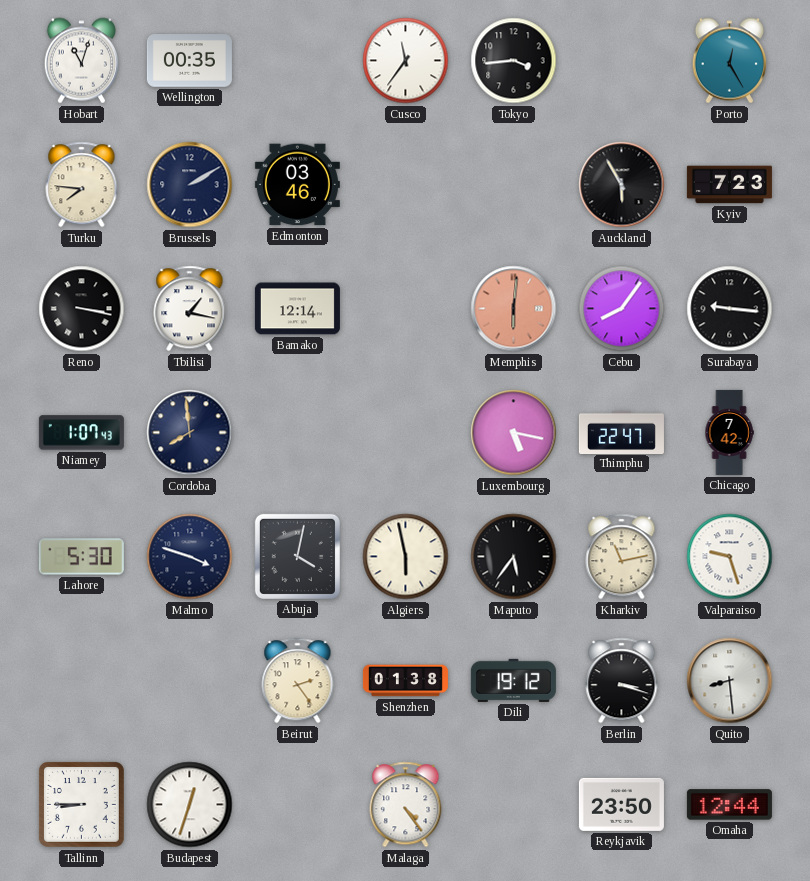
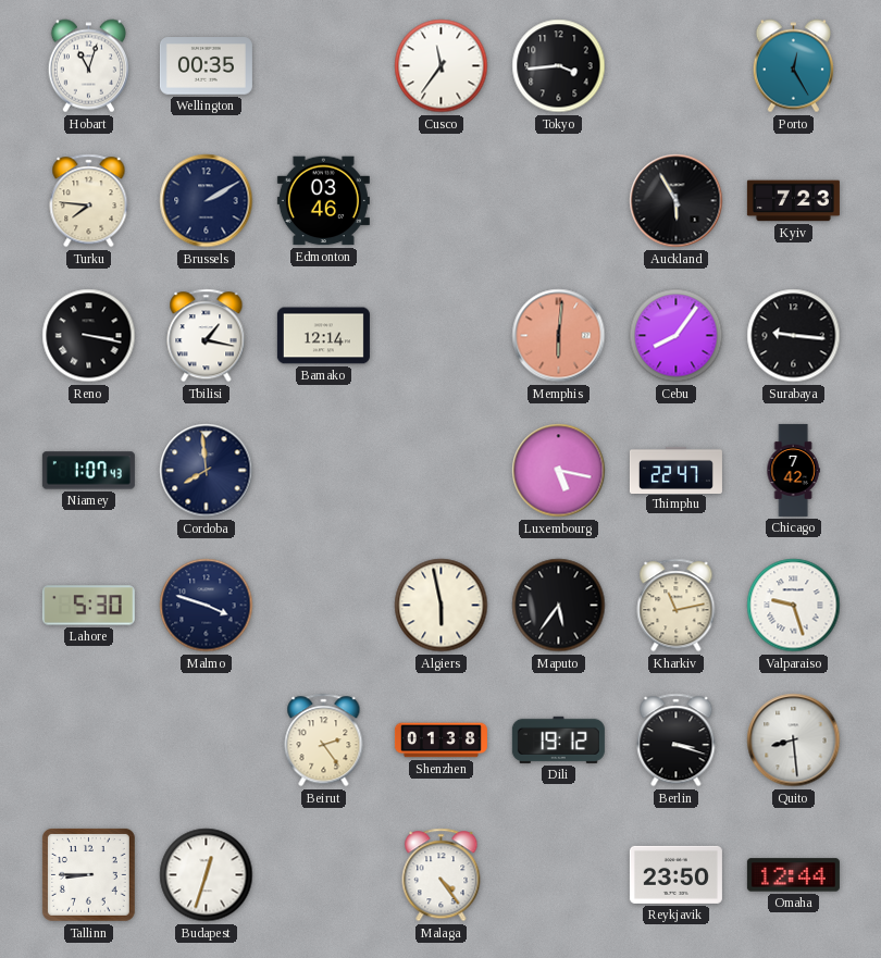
Abuja: 4:02 -> none (297, 556)
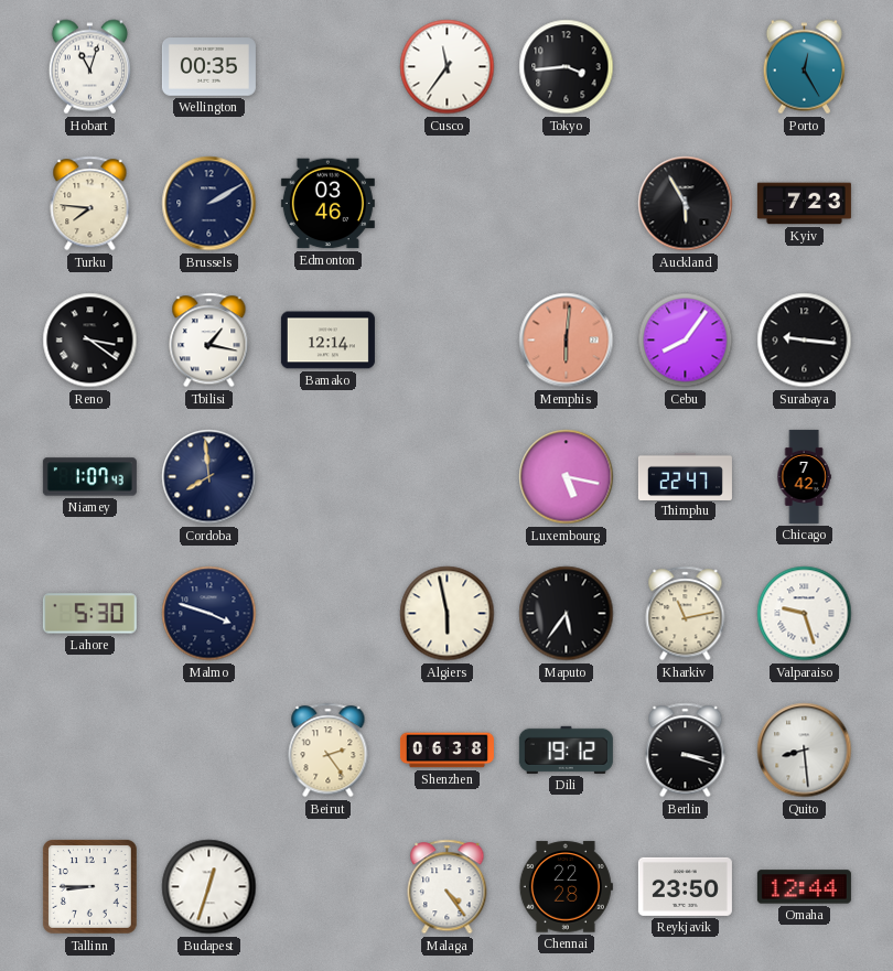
Reno: 3:17 -> 3:21 (90, 341)
Shenzhen: 01:38 -> 06:38 (446, 751)
Chennai: none -> 22:28 (566, 887)
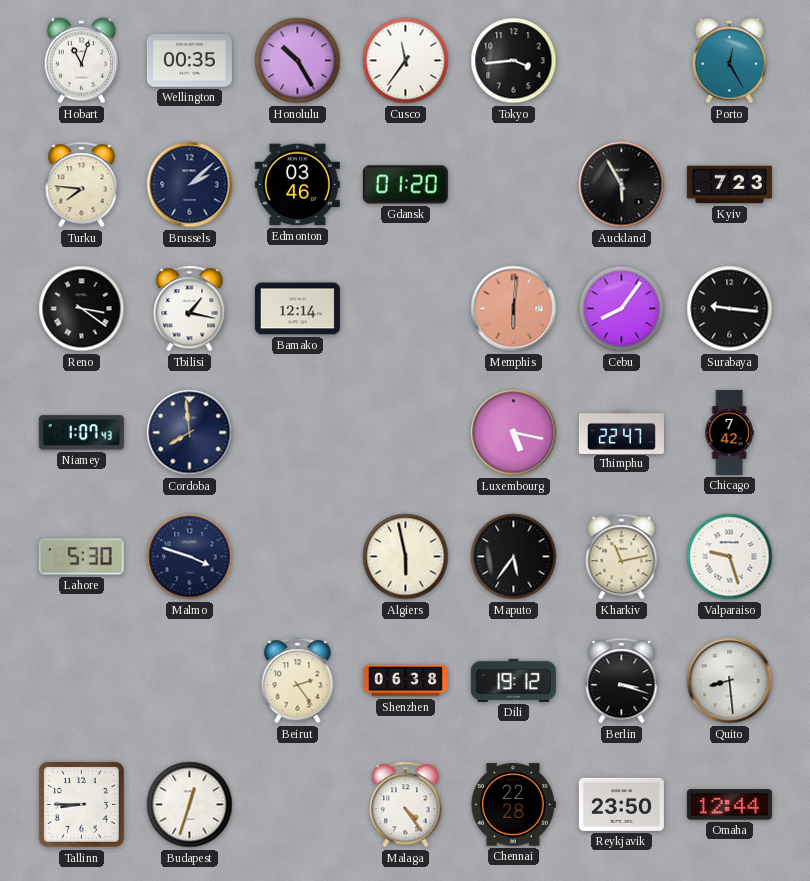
Honolulu: none -> 10:25 (298, 61)
Brussels: 2:10 -> 2:08 (190, 185)
Gdansk: none -> 01:20 (405, 185)
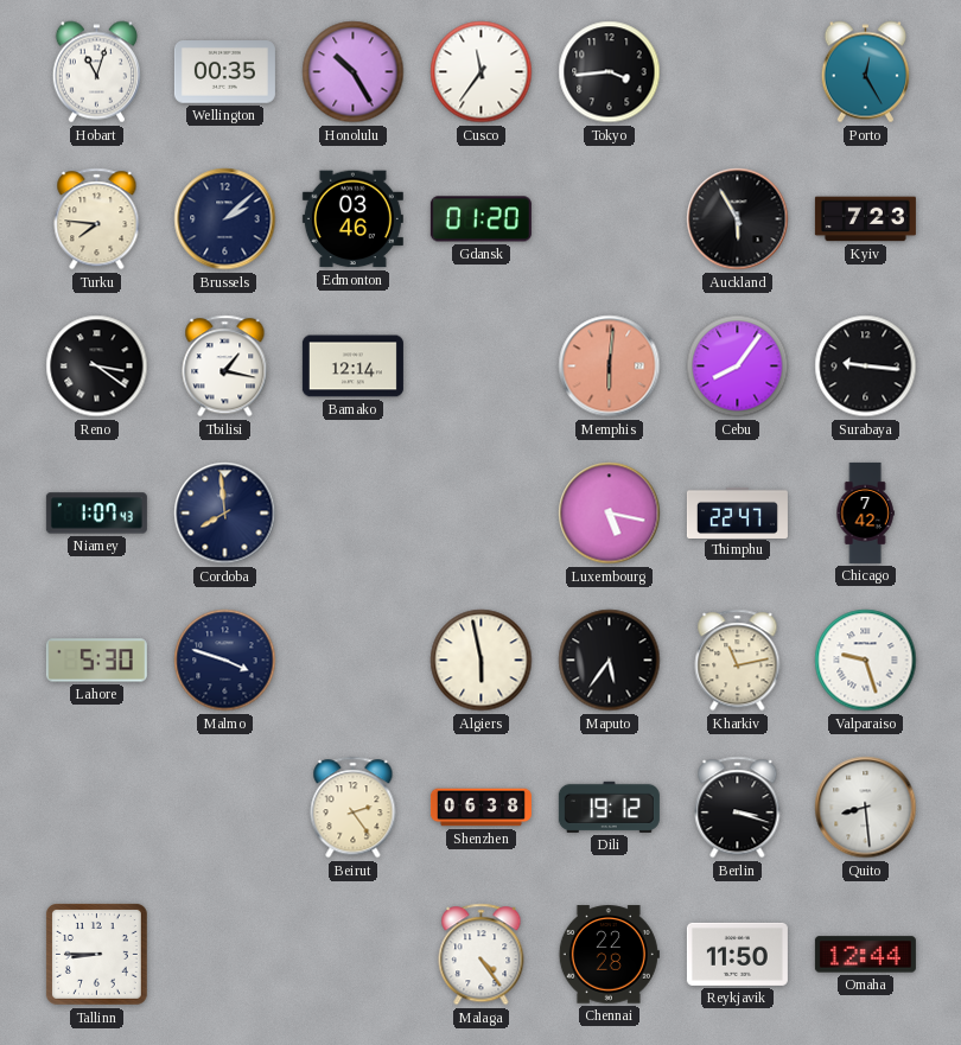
Budapest: 12:33 -> none (190, 805)
Reykjavik: 23:50 -> 11:50 (737, 954)
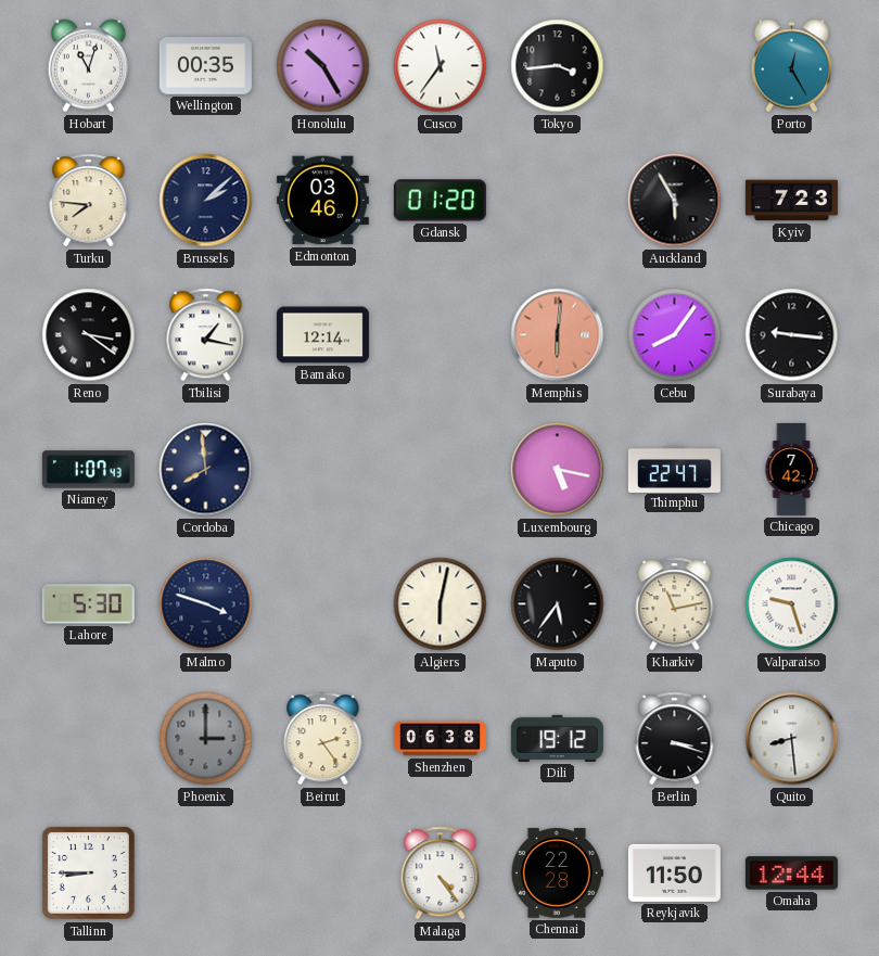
Algiers: 5:58 -> 6:02 (441, 604)
Phoenix: none -> 3:00 (206, 739)
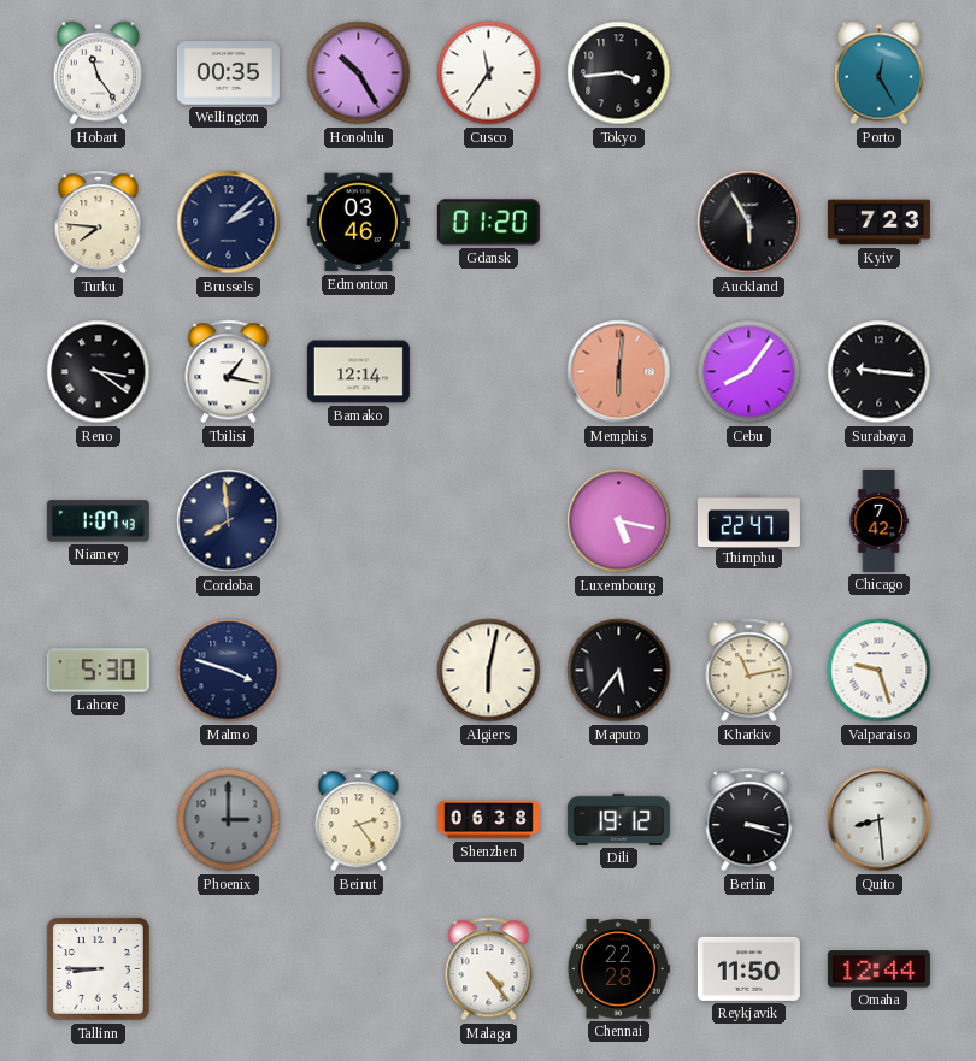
Hobart: 11:03 -> 11:24 (98, 73)
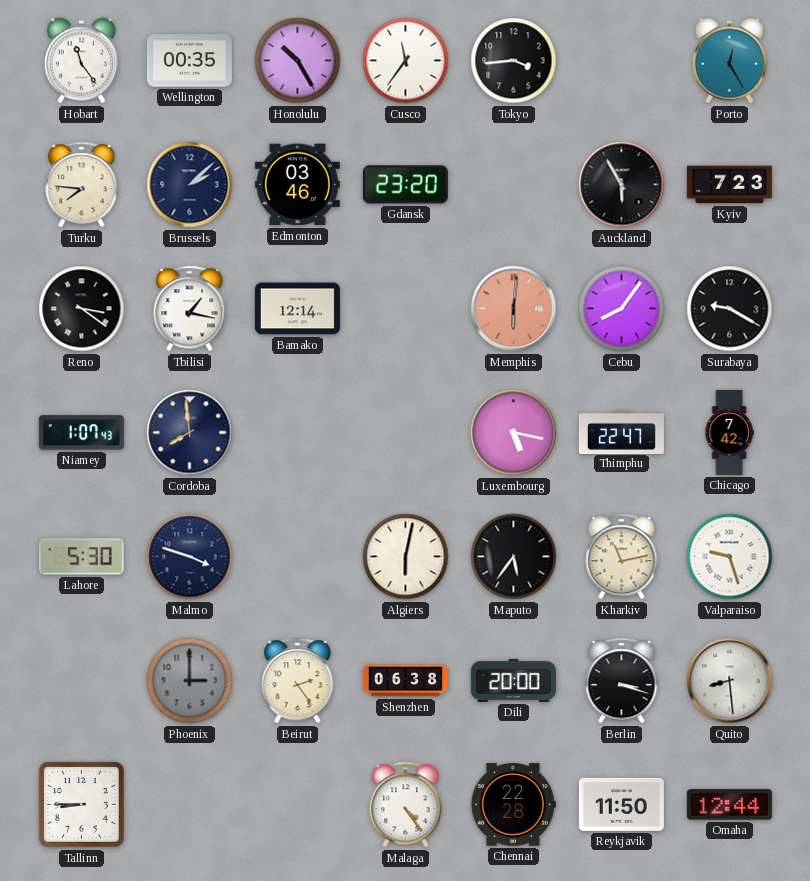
Gdansk: 01:20 -> 23:20 (405, 185)
Surabaya: 9:16 -> 9:20 (730, 309)
Dili: 19:12 -> 20:00 (513, 680)
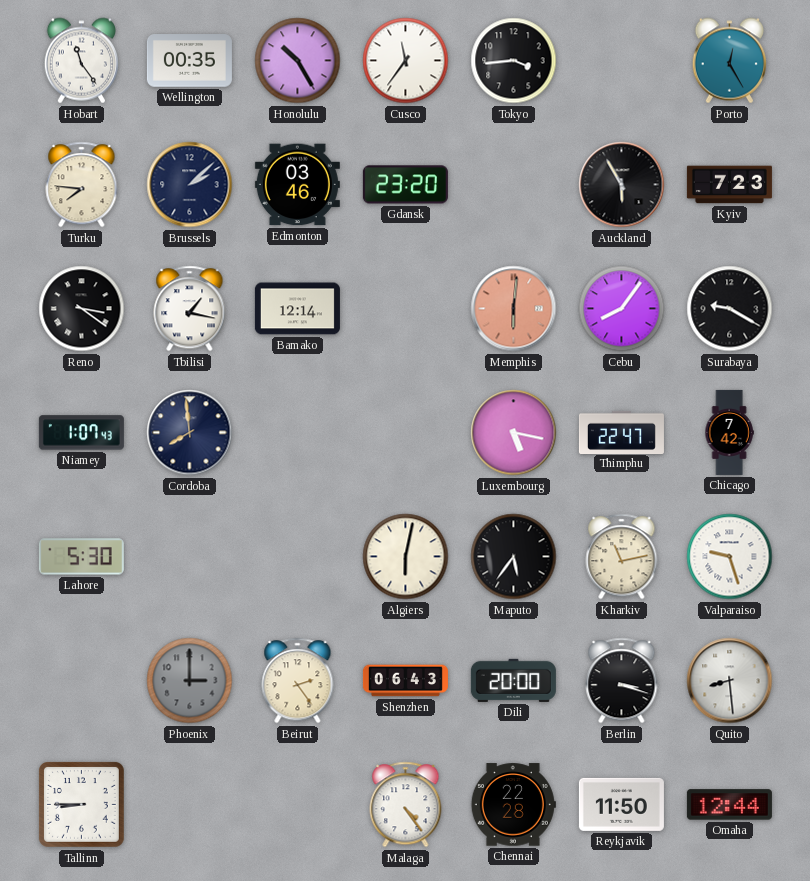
Malmo: 3:48 -> none (190, 557)
Shenzhen: 06:38 -> 06:43 (405, 681)
